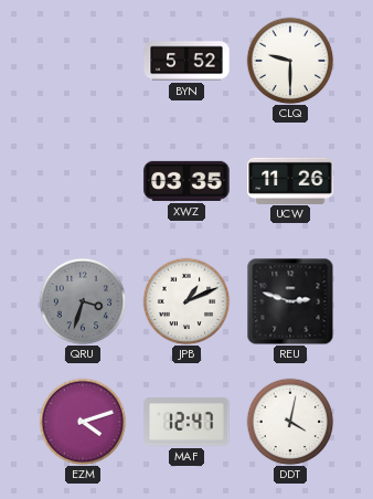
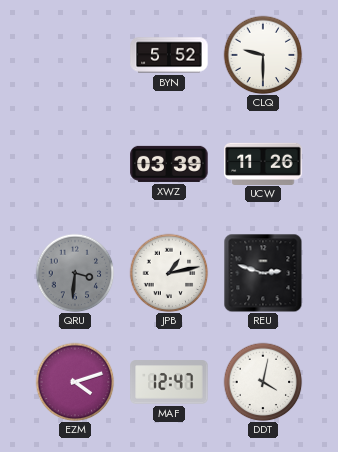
XWZ: 03:35 -> 03:39 (169, 164)
QRU: 3:33 -> 3:31 (75, 273)
JPB: 1:11 -> 1:13 (169, 273)
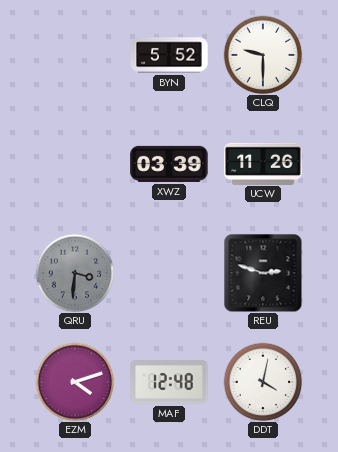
JPB: 1:13 -> none (169, 273)
MAF: 12:47 -> 12:48 (169, 382)
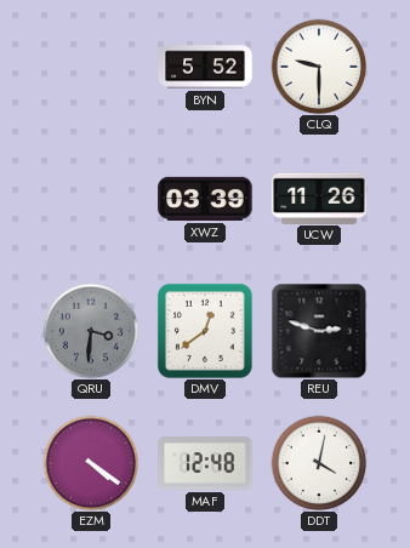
DMV: none -> 12:39 (205, 331)
EZM: 4:12 -> 4:21 (91, 463)
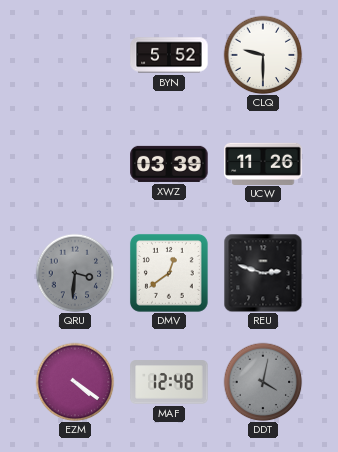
DDT dial: white -> grey (263, 382)
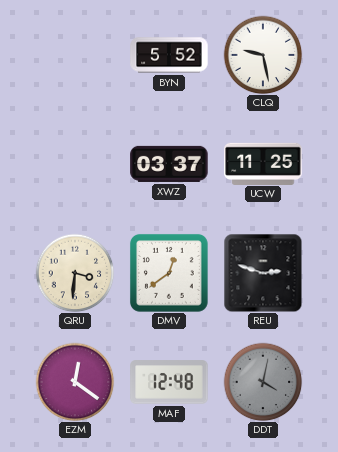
CLQ: 9:30 -> 9:28 (263, 55)
XWZ: 03:39 -> 03:37 (169, 164)
UCW: 11:26 -> 11:25 (263, 163)
QRU dial: grey -> cream (75, 273)
EZM: 4:21 -> 12:21 (75, 382)
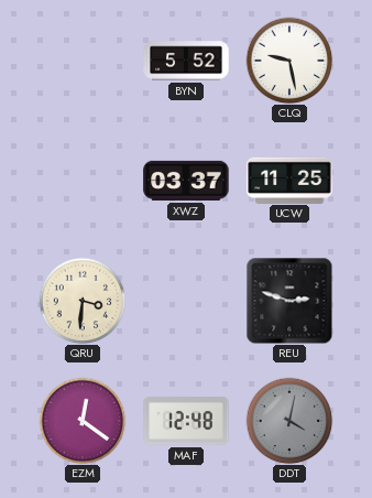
DMV: 12:39 -> none (169, 273)
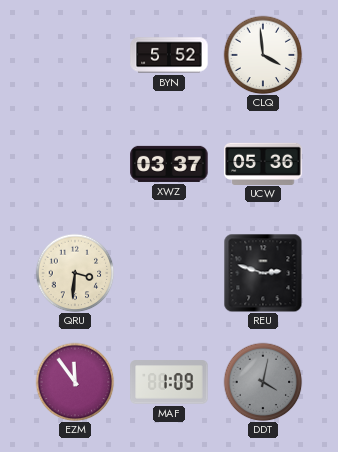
CLQ: 9:28 -> 3:59 (263, 55)
UCW: 11:25 -> 05:36 (263, 163)
EZM: 12:21 -> 11:54 (75, 382)
MAF: 12:48 -> 1:09 (169, 382)
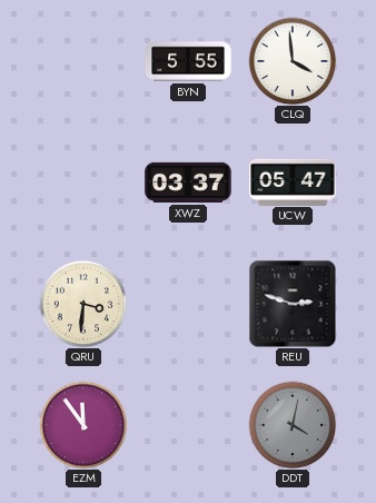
BYN: 5:52 -> 5:55 (188, 61)
UCW: 05:36 -> 05:47 (293, 181)
MAF: 1:09 -> none (169, 382)
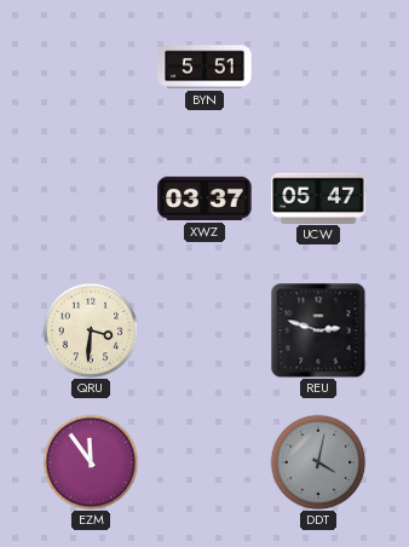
BYN: 5:55 -> 5:51 (204, 67)
CLQ: 3:59 -> none (293, 61)
